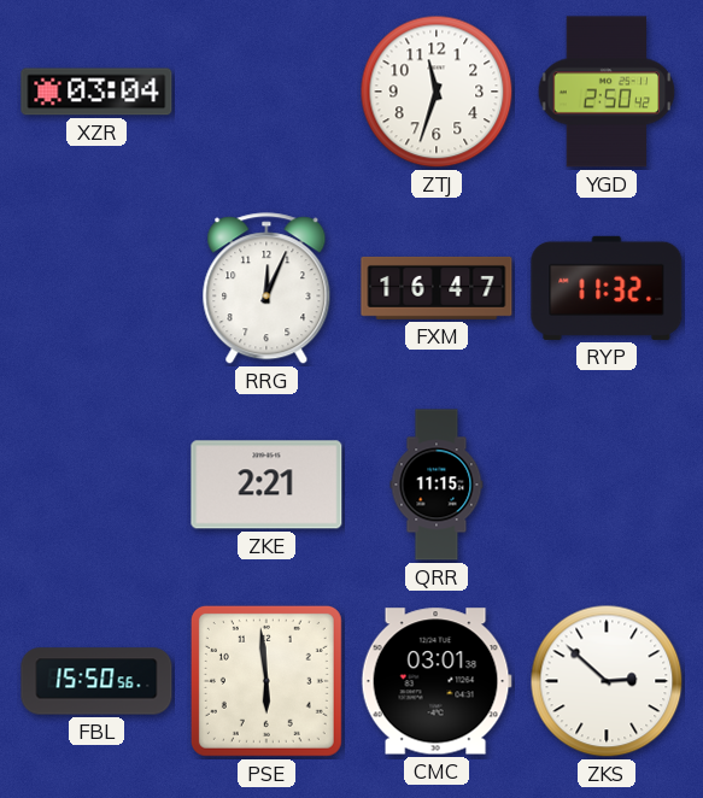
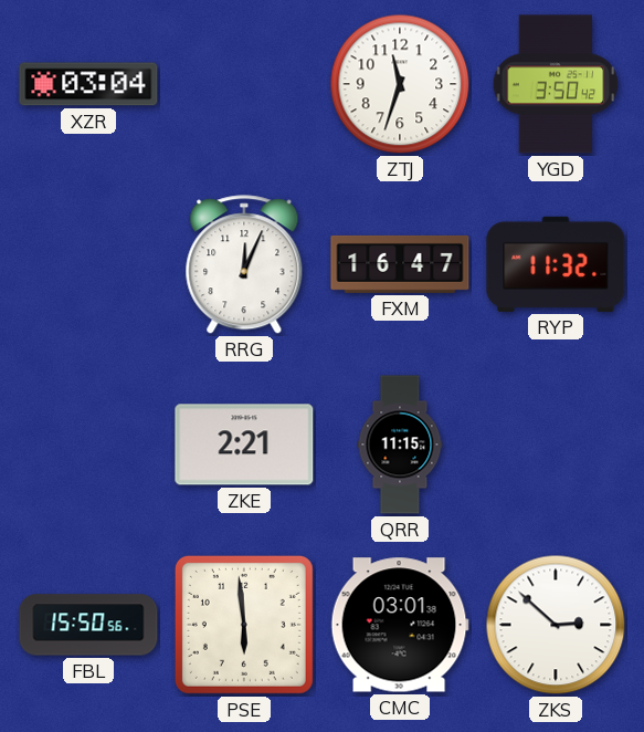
YGD: 2:50 -> 3:50 (556, 84)
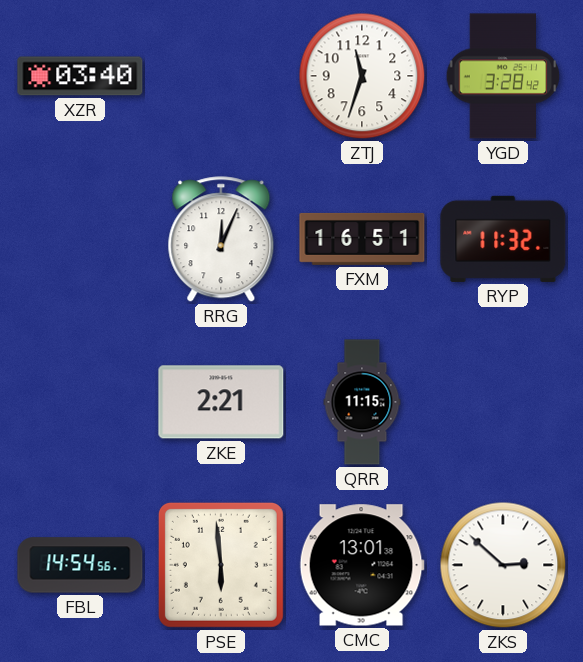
XZR: 03:04 -> 03:40 (80, 76)
YGD: 3:50 -> 3:28 (503, 76)
FXM: 16:47 -> 16:51 (362, 239)
FBL: 15:50 -> 14:54 (80, 565)
CMC: 03:01 -> 13:01 (362, 565)
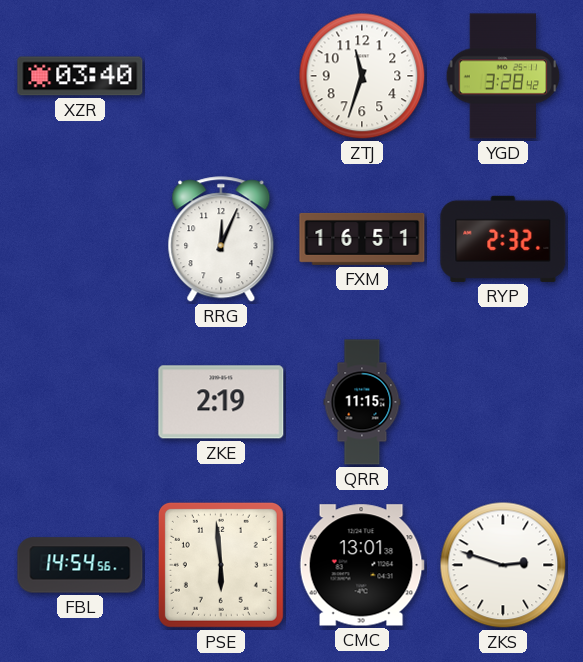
RYP: 11:32 -> 2:32 (503, 239)
ZKE: 2:21 -> 2:19 (221, 402)
ZKS: 2:52 -> 2:48 (503, 565)
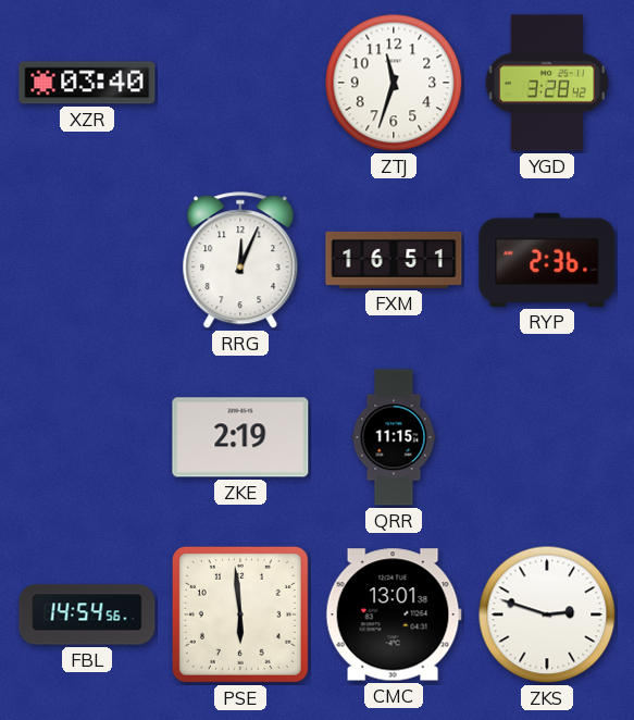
RYP: 2:32 -> 2:36 (547, 260)
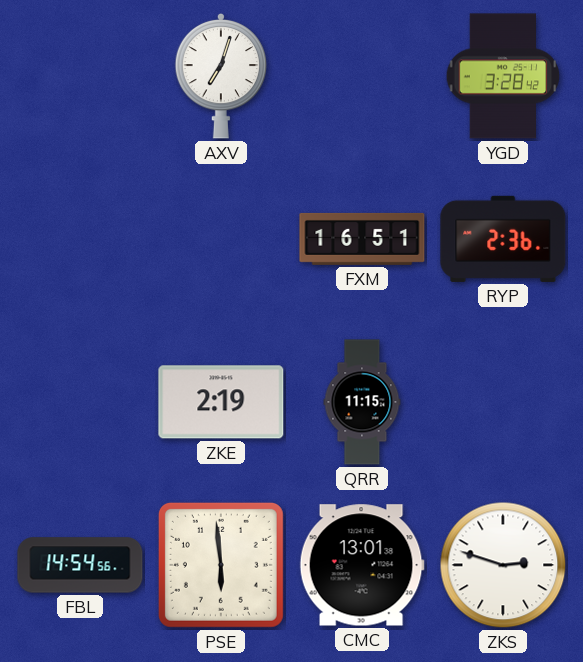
XZR: 03:40 -> none (87, 83)
AXV: none -> 7:03 (221, 76)
ZTJ: 11:33 -> none (394, 83)
RRG: 12:04 -> none (240, 261)
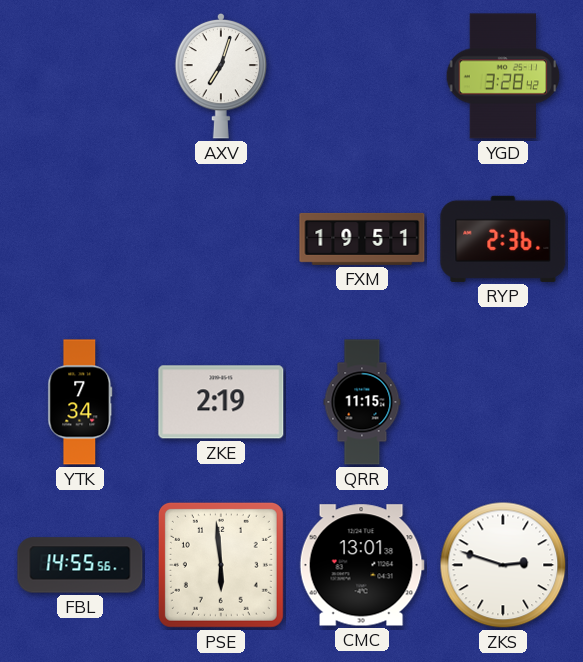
FXM: 16:51 -> 19:51 (362, 239)
YTK: none -> 7:34 (80, 402)
FBL: 14:54 -> 14:55 (80, 565)
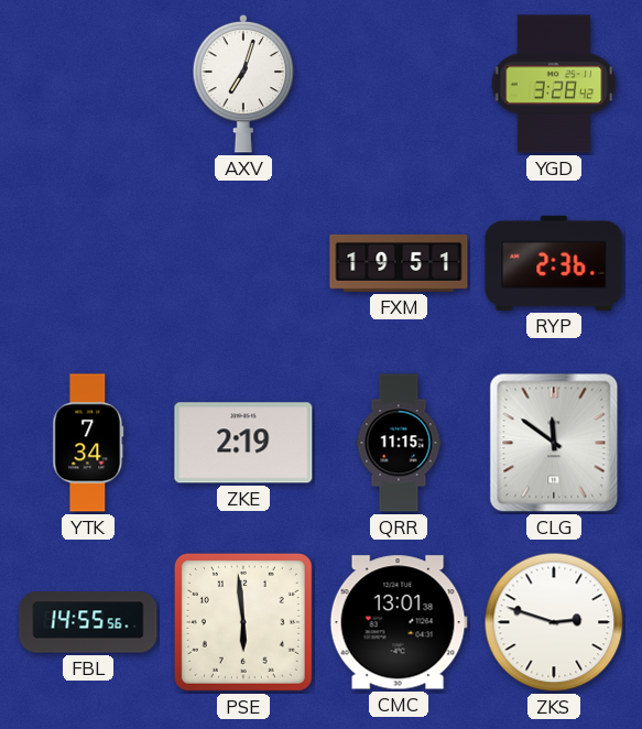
CLG: none -> 11:51 (554, 443)
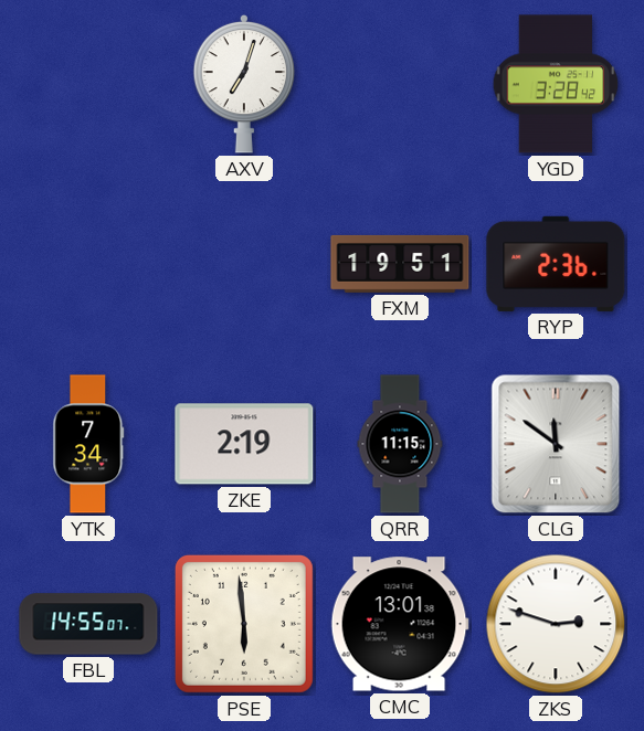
FBL: 14:55:56 -> 14:55:07 (88, 624)
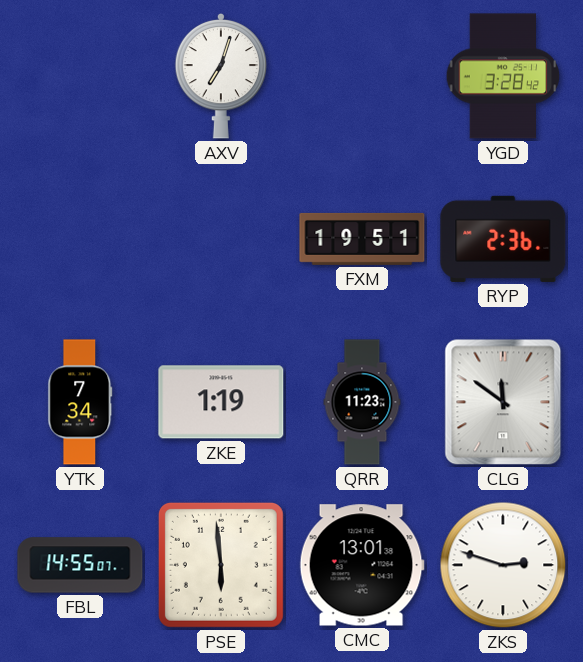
ZKE: 2:19 -> 1:19 (221, 402)
QRR: 11:15 -> 11:23 (362, 402)
